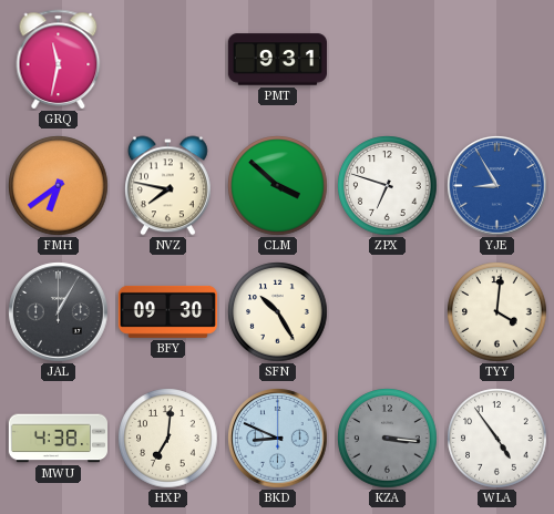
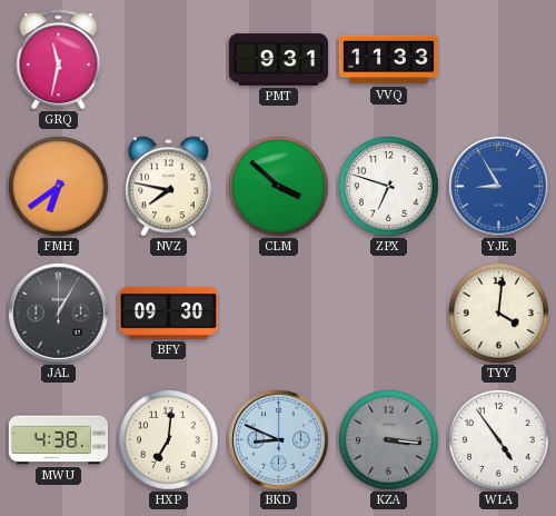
VVQ: none -> 11:33 (388, 60)
SFN: 10:25 -> none (278, 312)
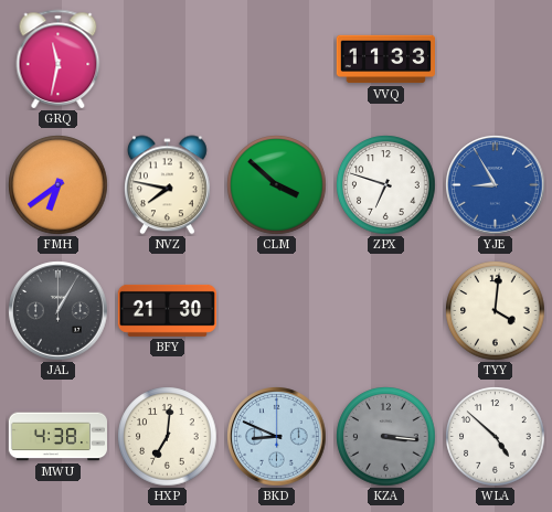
PMT: 9:31 -> none (278, 60)
BFY: 09:30 -> 21:30 (167, 310)
WLA: 4:54 -> 4:52 (496, 437)
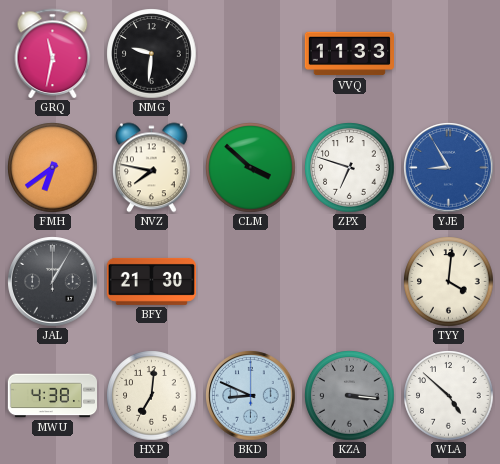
NMG: none -> 9:31 (152, 54)
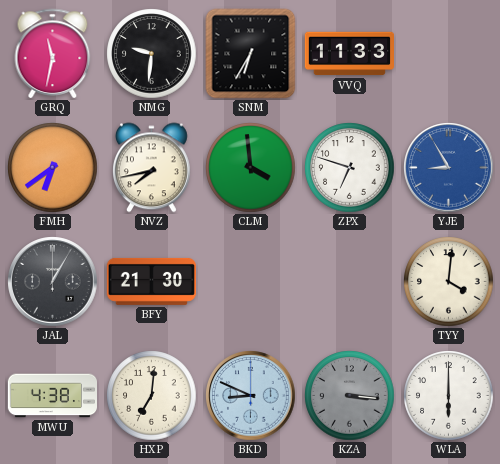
SNM: none -> 6:35 (251, 54)
NVZ: 7:47 -> 7:43 (151, 168)
CLM: 3:52 -> 3:59 (251, 168)
WLA: 4:52 -> 6:00 (449, 396)
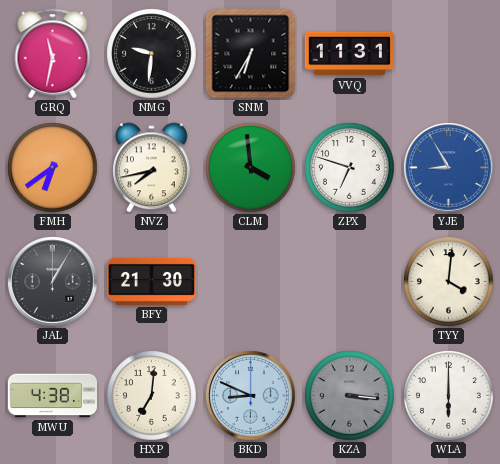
VVQ: 11:33 -> 11:31 (349, 54)
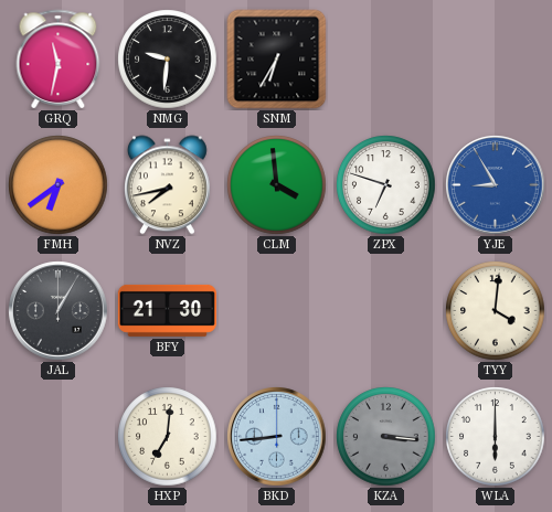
VVQ: 11:31 -> none (349, 54)
MWU: 4:38 -> none (52, 396)
BKD: 8:49 -> 8:44 (277, 437)
